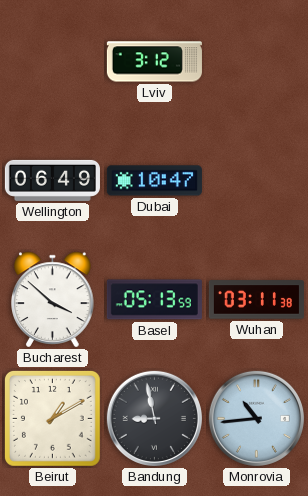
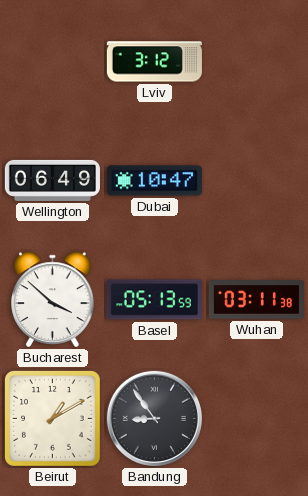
Bandung: 8:58 -> 8:54 (154, 418)
Monrovia: 10:44 -> none (256, 418)
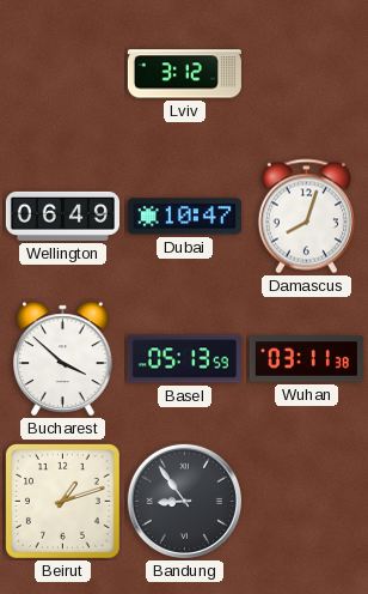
Damascus: none -> 8:03 (306, 217)
Beirut: 1:10 -> 1:12 (62, 501)
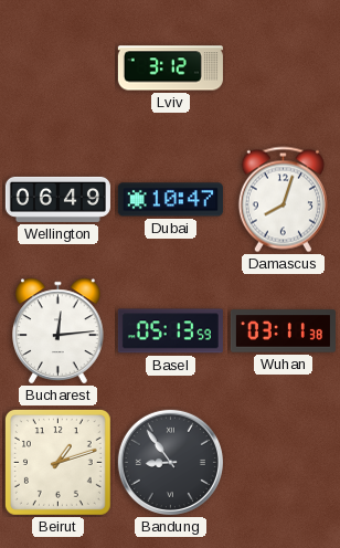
Bucharest: 3:52 -> 12:14 (59, 331)
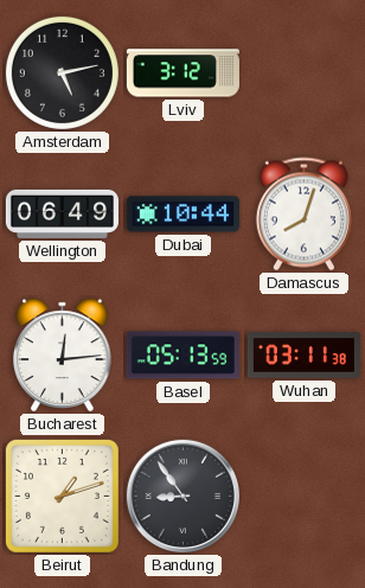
Amsterdam: none -> 5:13 (62, 72)
Dubai: 10:47 -> 10:44 (182, 215)
